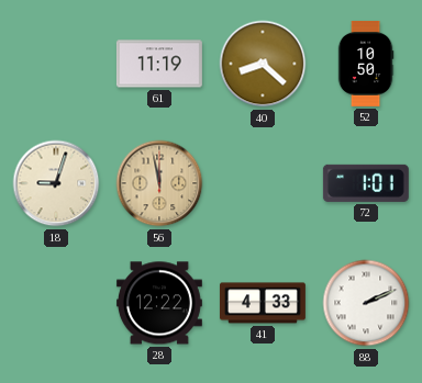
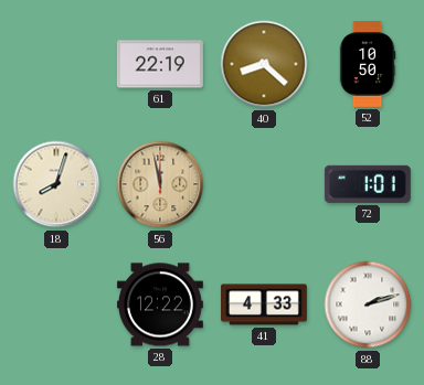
61: 11:19 -> 22:19 (160, 64)
18: 9:03 -> 8:03 (56, 184)
88: 2:11 -> 2:12 (368, 304)
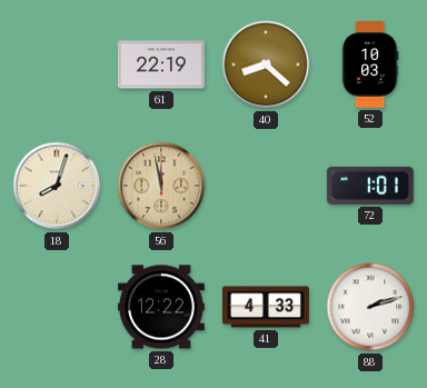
52: 10:50 -> 10:03 (370, 64)
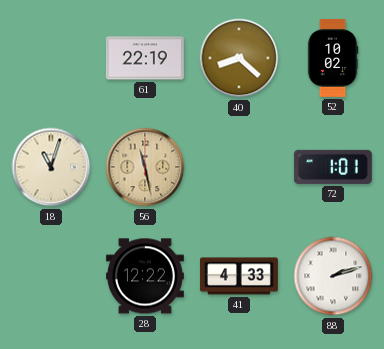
52: 10:03 -> 10:02 (333, 58)
18: 8:03 -> 11:03 (51, 167)
56: 11:58 -> 11:28 (145, 167)
